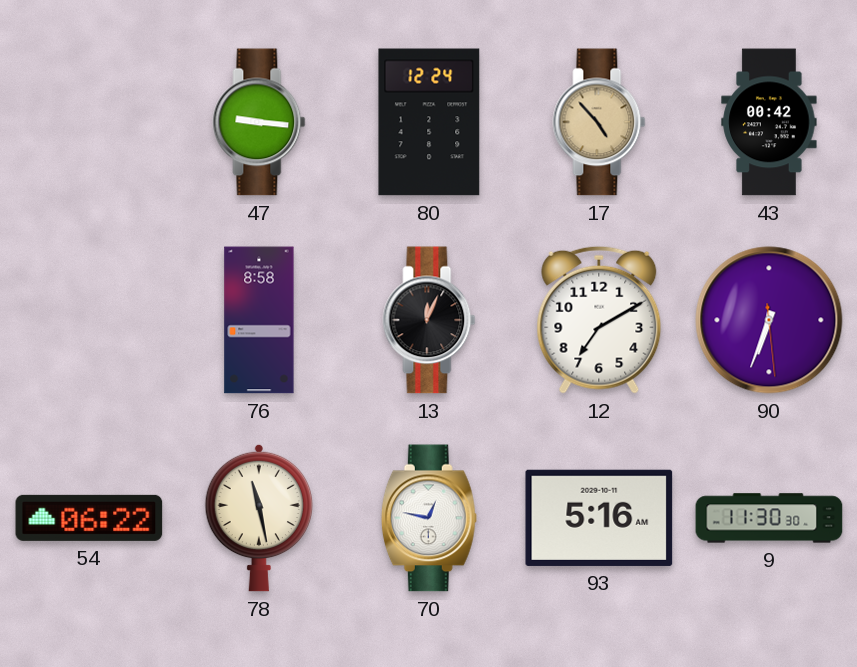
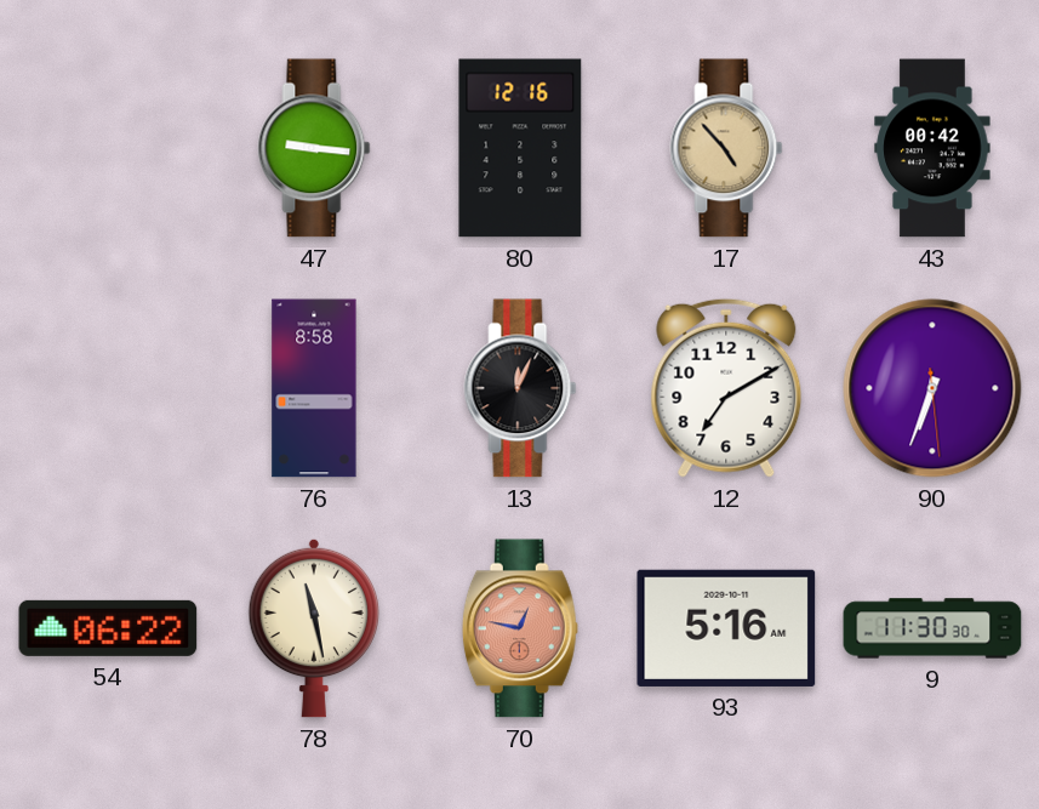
80: 12:24 -> 12:16 (520, 148)
70 dial: white -> salmon (520, 628)
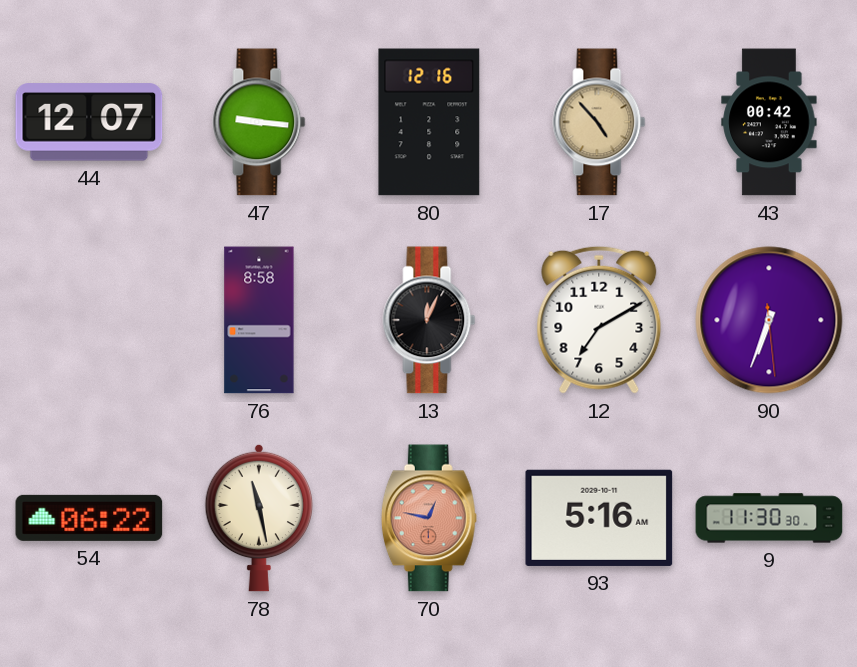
44: none -> 12:07 (89, 122)
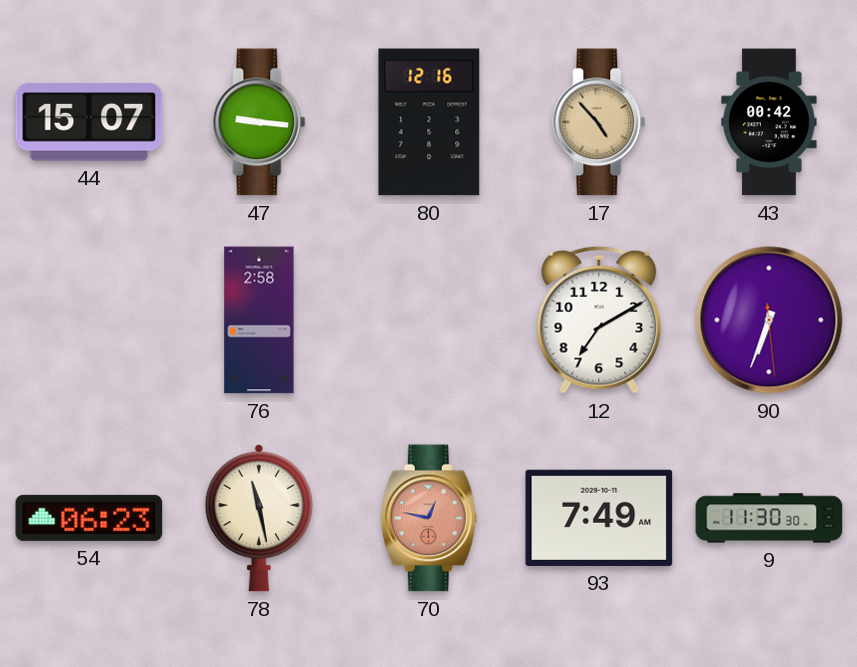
44: 12:07 -> 15:07 (89, 122)
76: 8:58 -> 2:58 (259, 320)
13: 12:04 -> none (429, 320)
54: 06:22 -> 06:23 (89, 518)
93: 5:16 -> 7:49 (599, 518)
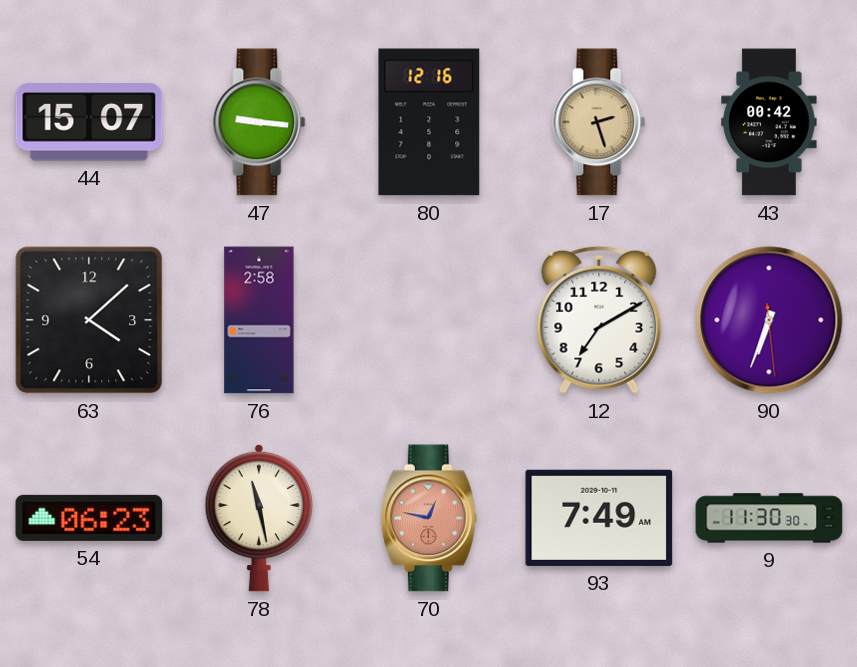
17: 4:53 -> 2:27 (599, 122)
63: none -> 4:08 (89, 320)
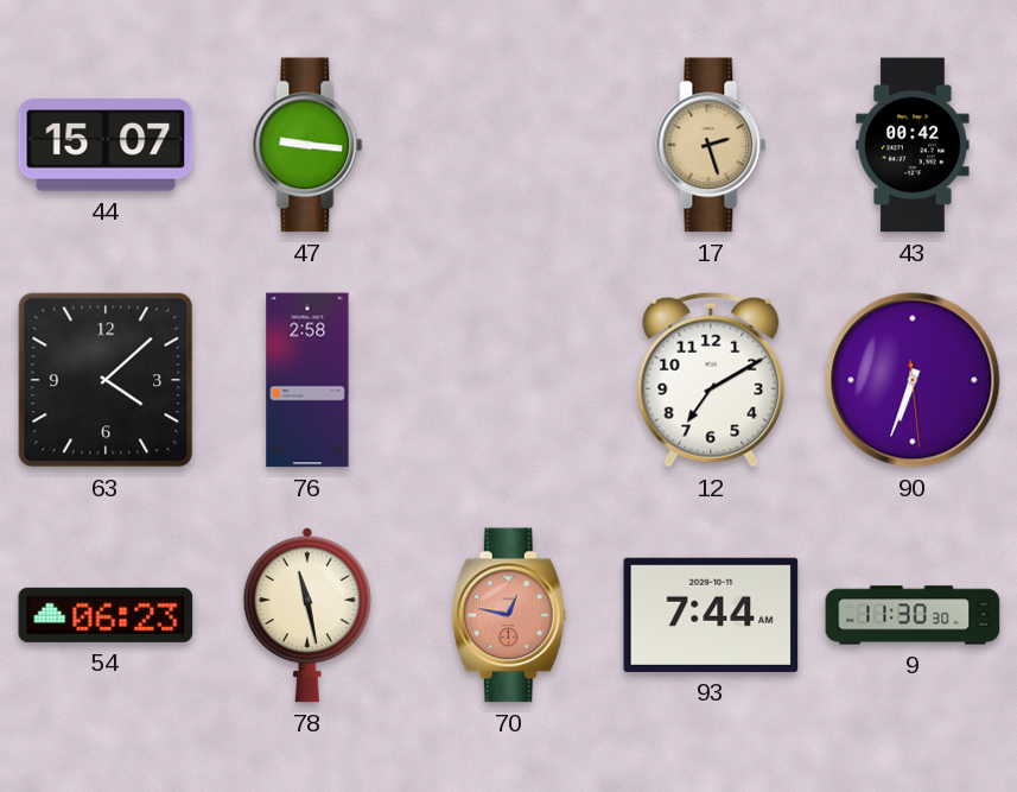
80: 12:16 -> none (429, 122)
93: 7:49 -> 7:44 (711, 615)
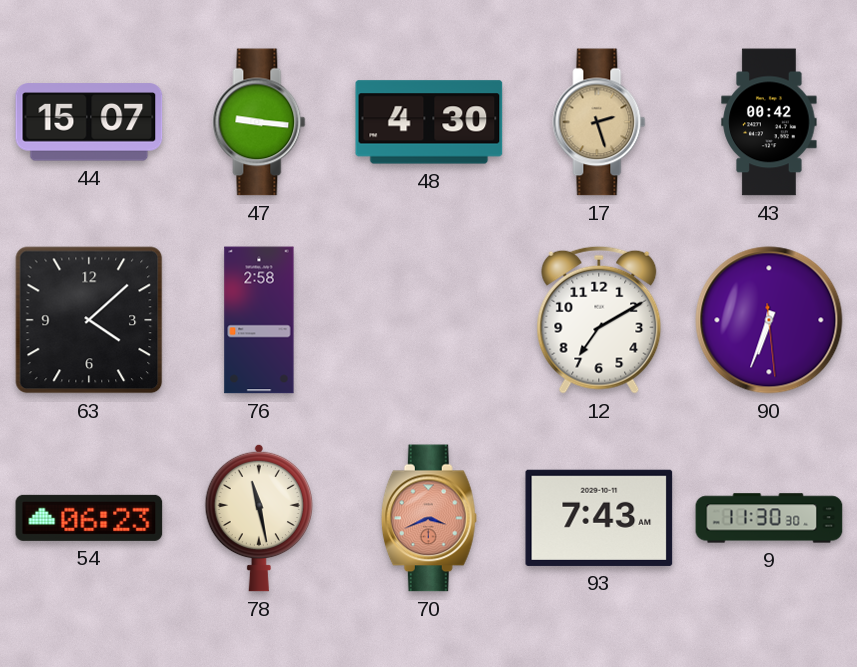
48: none -> 4:30 (429, 122)
70: 12:47 -> 3:41 (429, 518)
93: 7:44 -> 7:43 (599, 518)
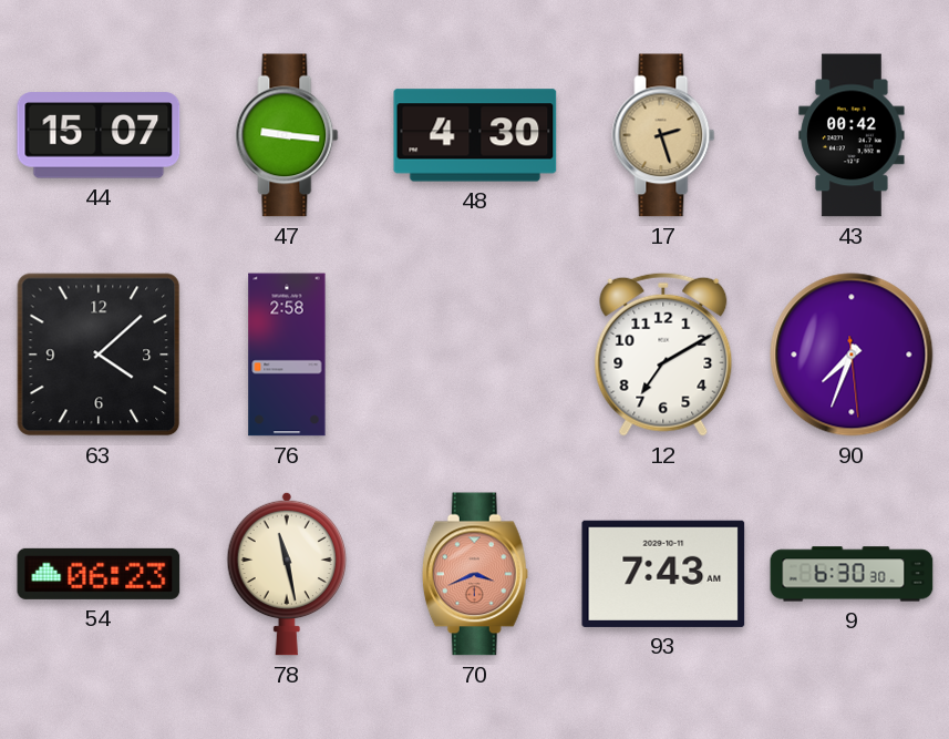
90: 6:33 -> 7:33 (852, 355)
9: 11:30 -> 6:30 (852, 574)
